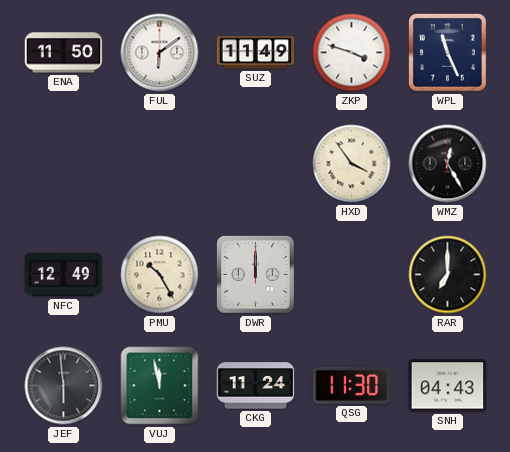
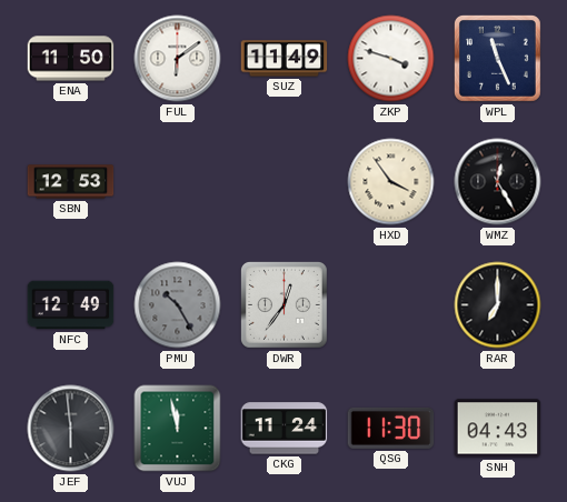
SBN: none -> 12:53 (71, 182)
PMU dial: cream -> grey (178, 305)
DWR: 12:00 -> 12:36 (283, 304)
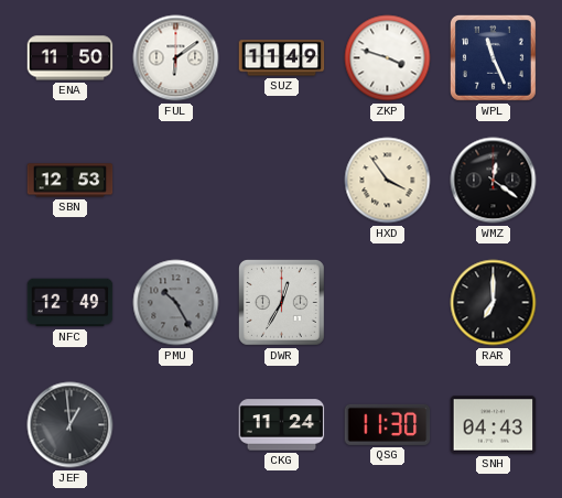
WMZ: 12:25 -> 12:21 (494, 181)
DWR: 12:36 -> 12:35 (281, 302)
JEF: 5:59 -> 12:59 (71, 425)
VUJ: 11:58 -> none (178, 429)
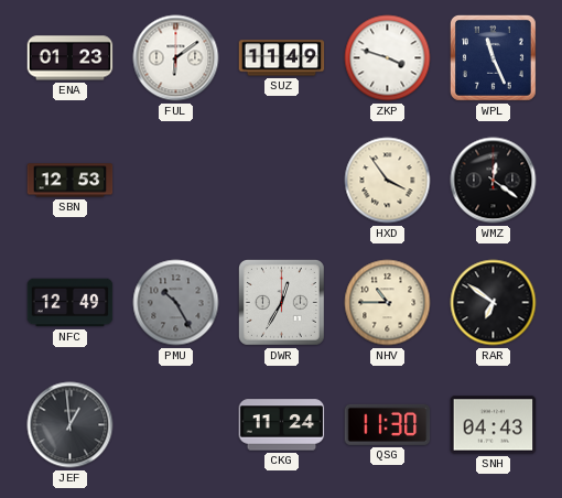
ENA: 11:50 -> 01:23 (71, 58)
NHV: none -> 10:45 (388, 303)
RAR: 7:00 -> 6:51 (494, 303)
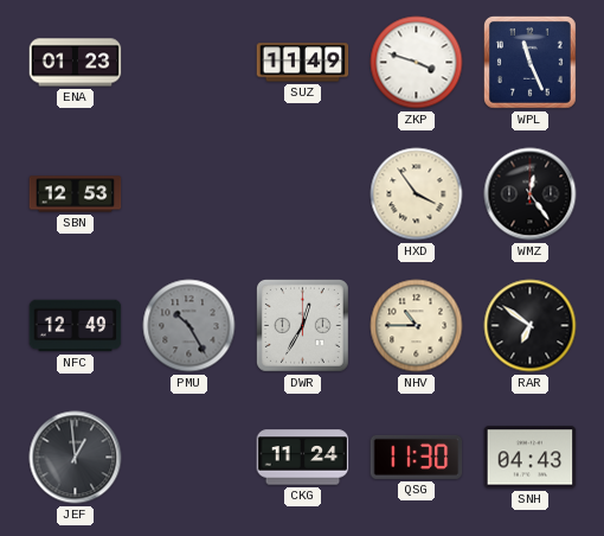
FUL: 6:09 -> none (176, 58)
WMZ: 12:21 -> 12:24 (531, 194)
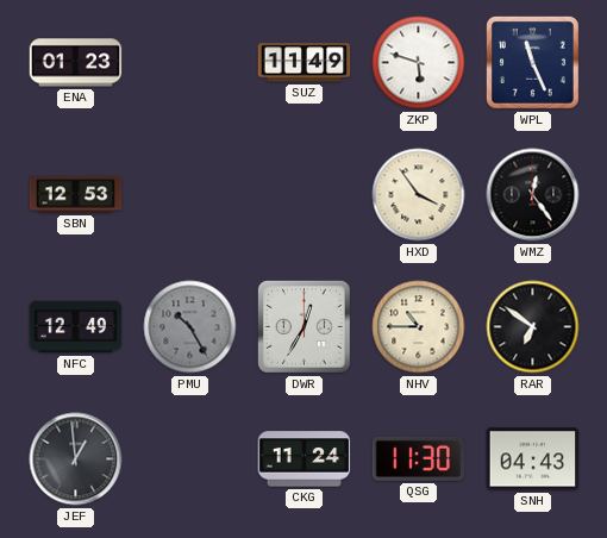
ZKP: 3:48 -> 5:48 (419, 63)
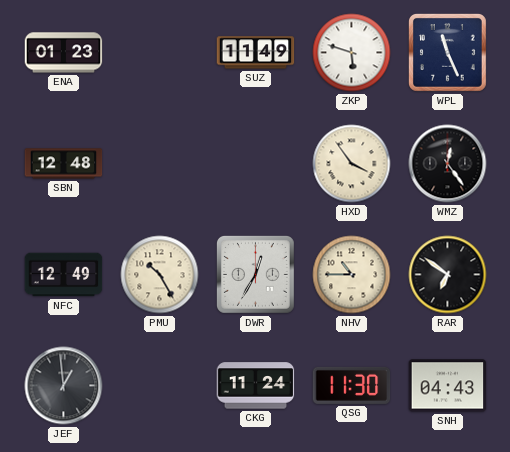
SBN: 12:53 -> 12:48 (64, 164)
PMU dial: grey -> cream (160, 275)
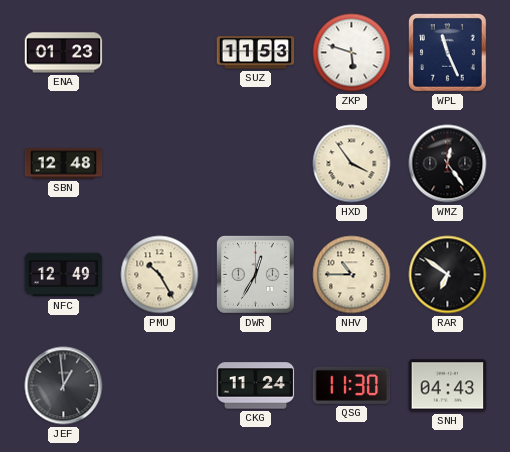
SUZ: 11:49 -> 11:53 (256, 53)
